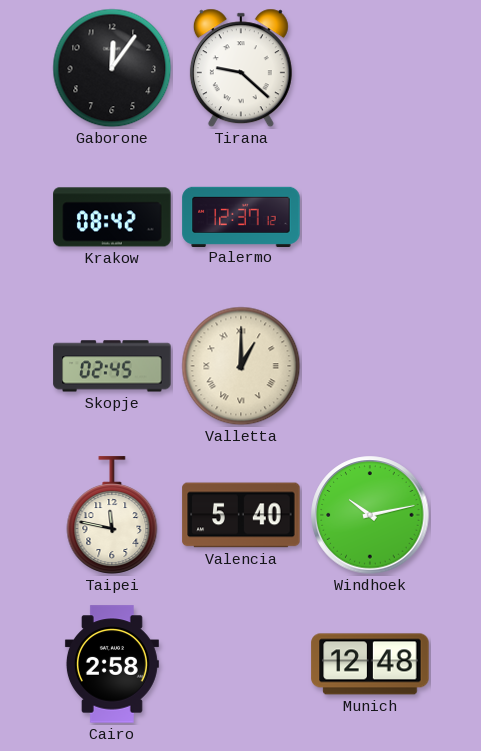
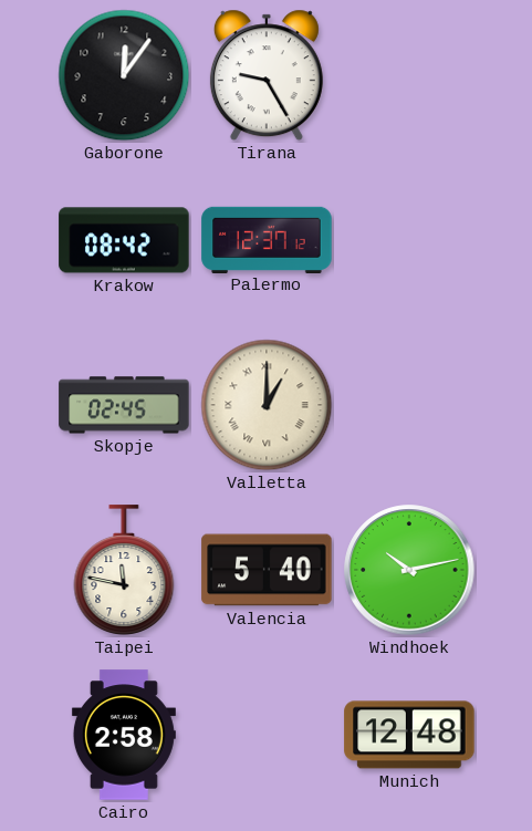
Tirana: 9:22 -> 9:25 (267, 75)
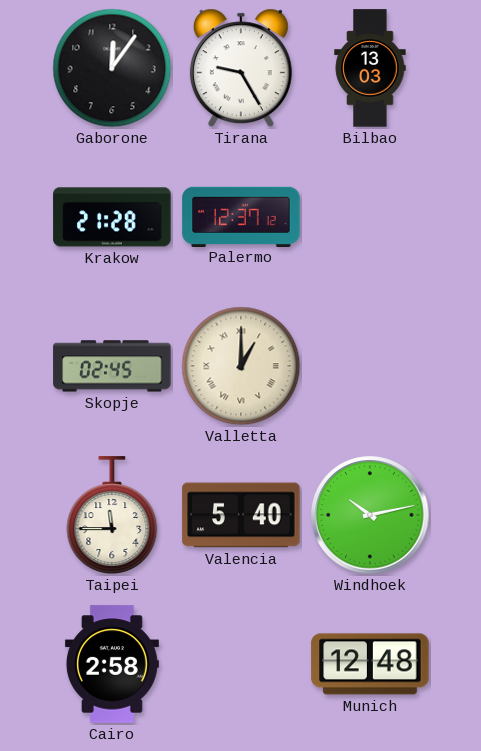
Bilbao: none -> 13:03 (370, 68)
Krakow: 08:42 -> 21:28 (112, 217)
Taipei: 11:47 -> 11:45 (112, 515)
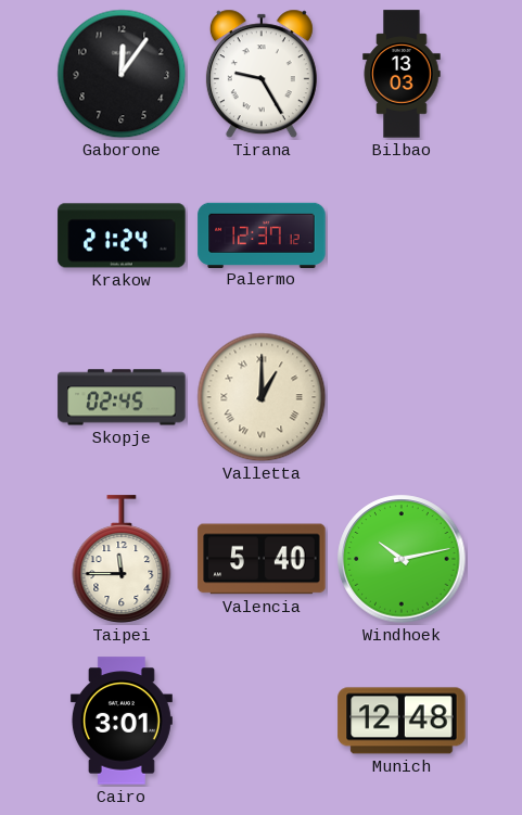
Krakow: 21:28 -> 21:24 (122, 235)
Cairo: 2:58 -> 3:01 (122, 721)
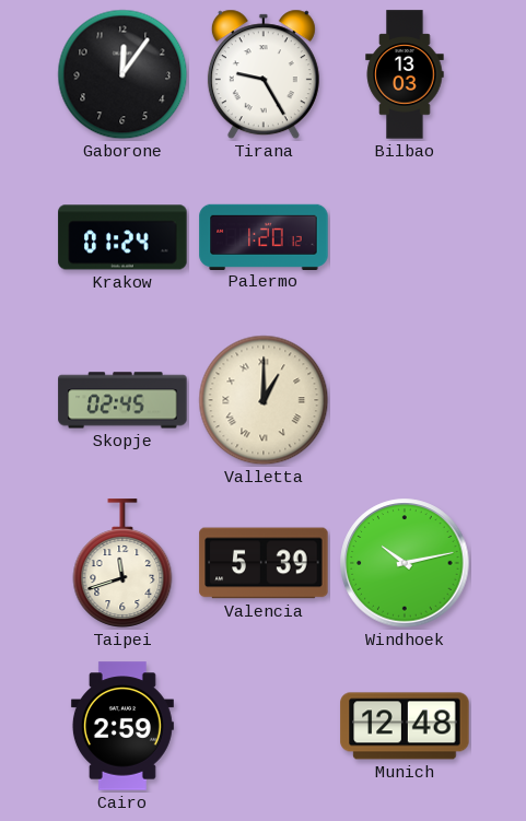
Krakow: 21:24 -> 01:24 (122, 237)
Palermo: 12:37 -> 1:20 (264, 236)
Taipei: 11:45 -> 11:42 (122, 563)
Valencia: 5:40 -> 5:39 (264, 563)
Cairo: 3:01 -> 2:59 (122, 726)
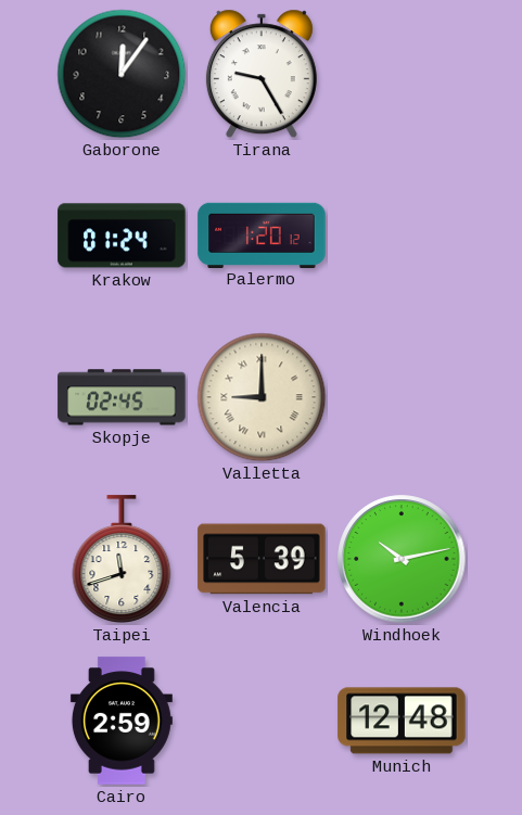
Bilbao: 13:03 -> none (405, 74)
Valletta: 1:00 -> 9:00 (262, 397)
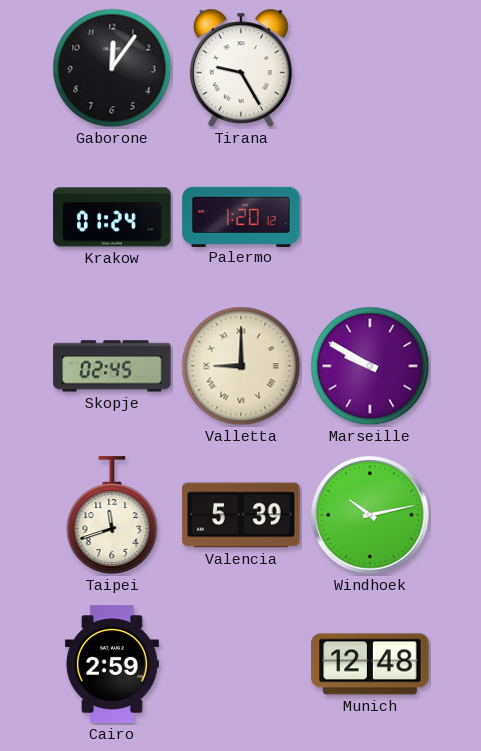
Marseille: none -> 9:50 (370, 366)
